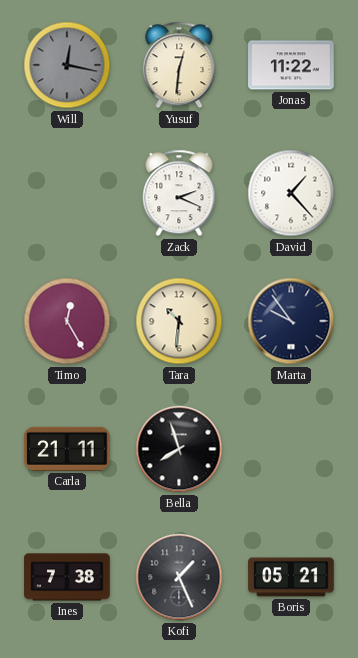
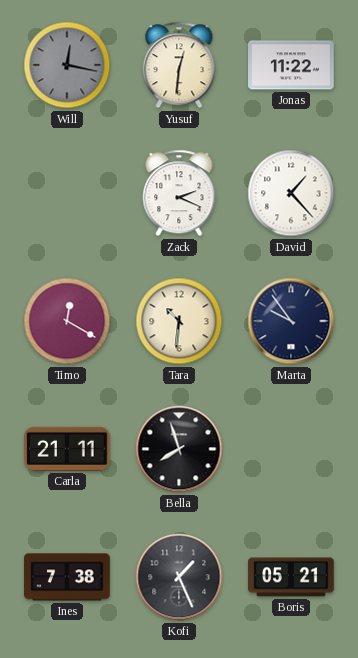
Timo: 12:25 -> 12:20 (67, 321)
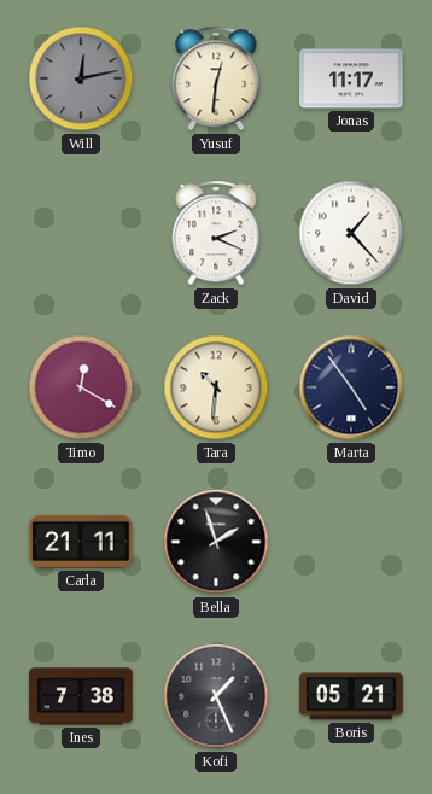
Will: 12:17 -> 12:13 (81, 78)
Jonas: 11:22 -> 11:17 (351, 78)
Marta: 9:54 -> 4:54 (351, 387)
Bella: 7:57 -> 1:57 (216, 542)
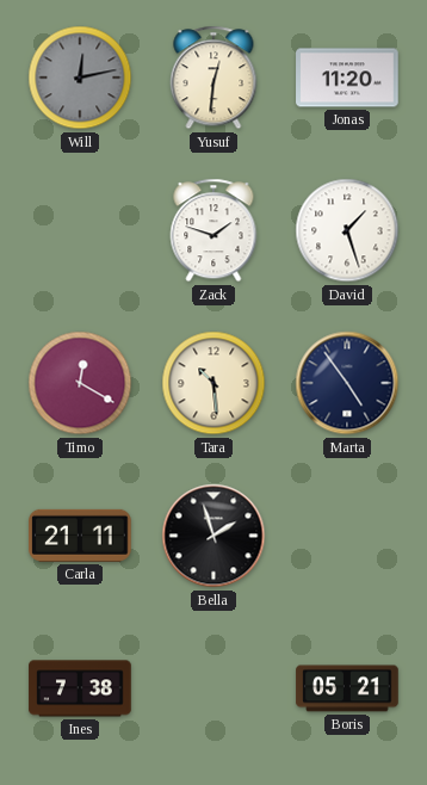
Jonas: 11:17 -> 11:20 (347, 78)
Zack: 2:19 -> 1:48 (213, 230)
David: 1:23 -> 1:27 (347, 230)
Tara: 10:31 -> 10:29 (213, 383)
Kofi: 1:26 -> none (216, 696)
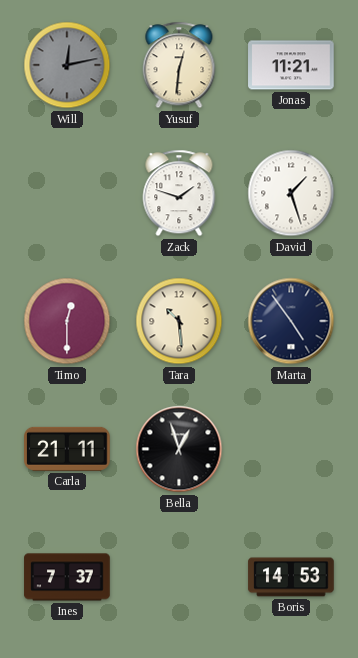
Jonas: 11:20 -> 11:21 (291, 65)
Timo: 12:20 -> 12:30 (67, 321)
Bella: 1:57 -> 12:57 (179, 449)
Ines: 7:38 -> 7:37 (67, 577)
Boris: 05:21 -> 14:53 (291, 577)
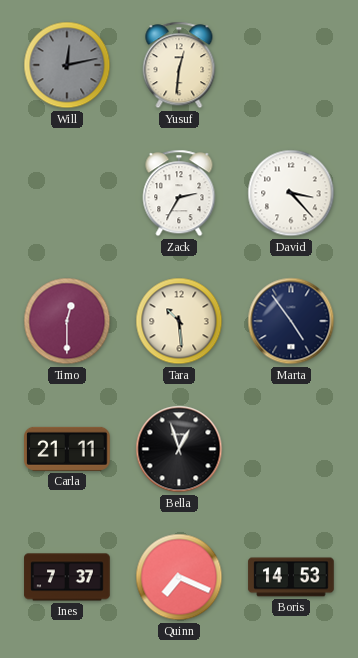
Jonas: 11:21 -> none (291, 65)
Zack: 1:48 -> 2:35 (179, 193)
David: 1:27 -> 3:23 (291, 193)
Quinn: none -> 7:19 (179, 577)
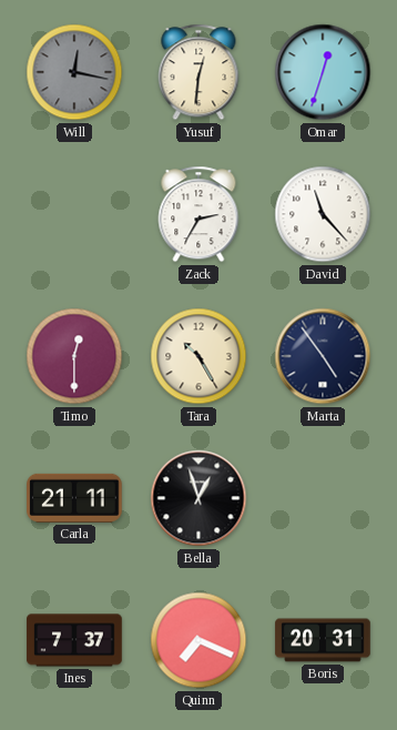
Will: 12:13 -> 12:17 (74, 72)
Omar: none -> 12:33 (323, 72)
David: 3:23 -> 11:23 (323, 214)
Tara: 10:29 -> 10:25 (198, 356)
Boris: 14:53 -> 20:31 (323, 640)
